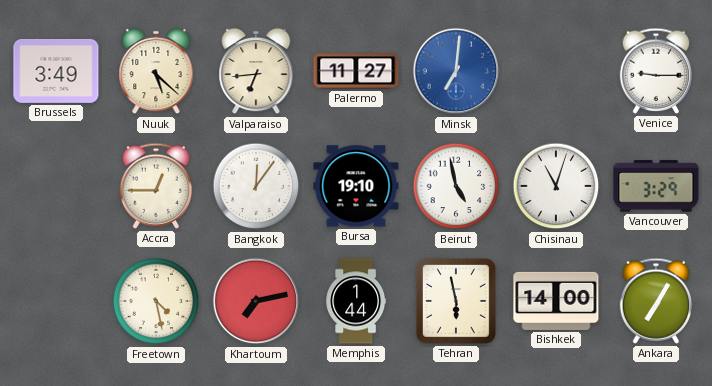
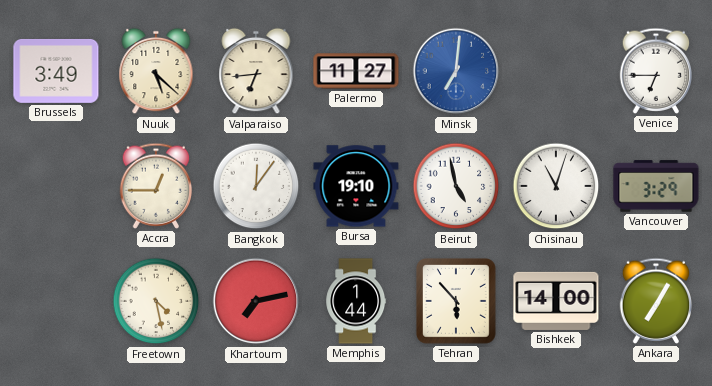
Venice: 9:15 -> 6:45 (656, 71)
Tehran: 5:58 -> 5:53 (457, 302)
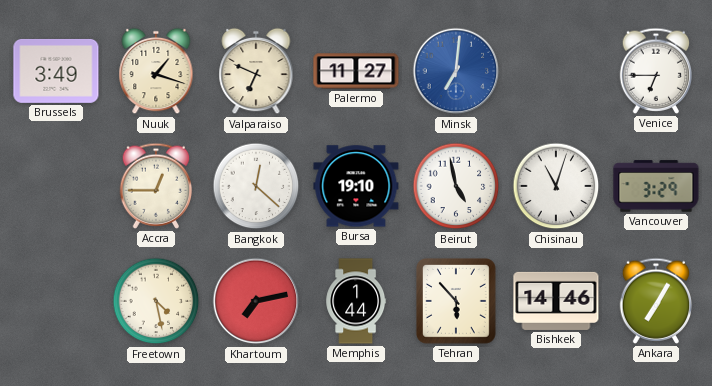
Nuuk: 5:22 -> 1:18 (156, 71)
Valparaiso: 6:44 -> 6:49 (256, 71)
Bangkok: 12:06 -> 12:22 (256, 186)
Bishkek: 14:00 -> 14:46 (556, 301)
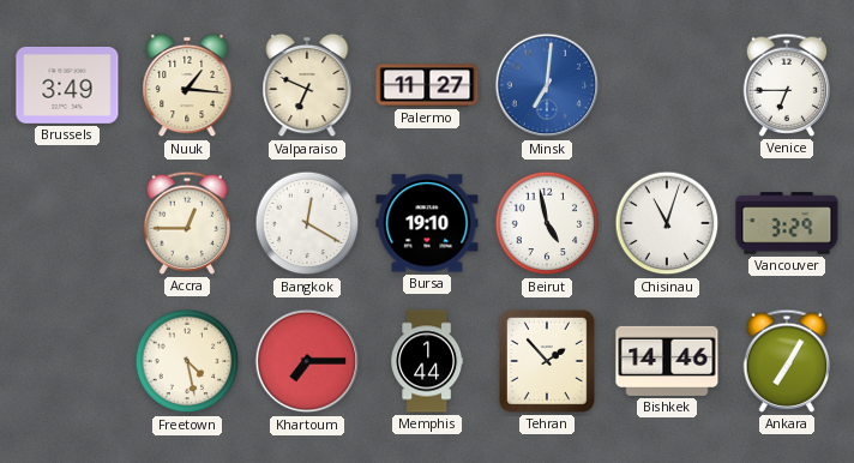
Nuuk: 1:18 -> 1:16 (187, 85)
Bangkok: 12:22 -> 12:20 (307, 223)
Khartoum: 7:13 -> 7:15 (307, 361)
Tehran: 5:53 -> 1:53 (548, 362)
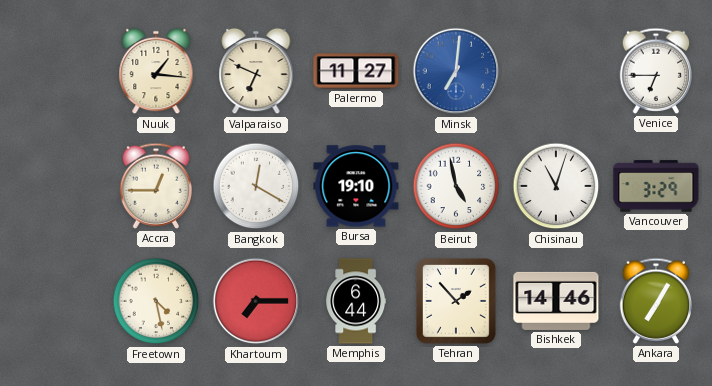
Brussels: 3:49 -> none (67, 85)
Memphis: 1:44 -> 6:44 (356, 301)
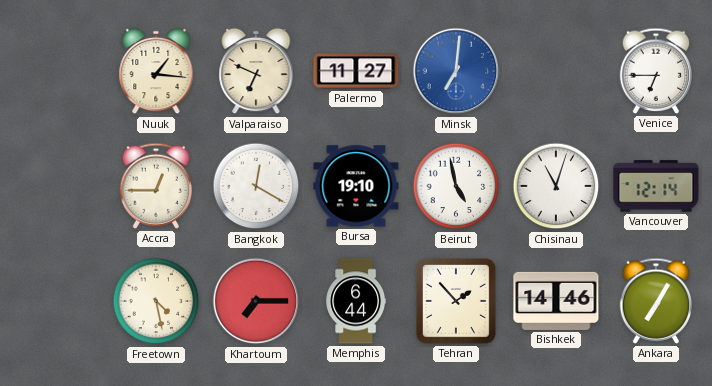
Vancouver: 3:29 -> 12:14 (656, 186)
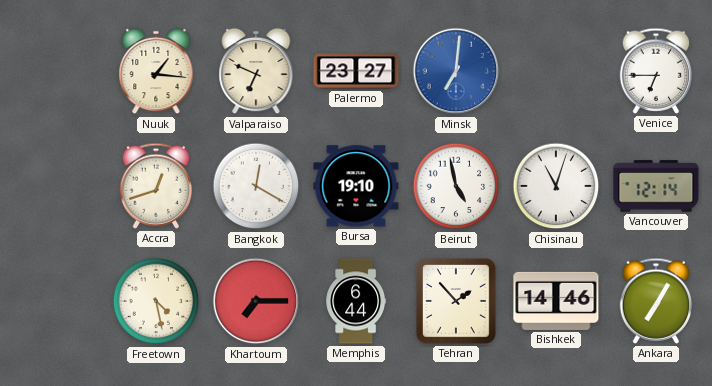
Palermo: 11:27 -> 23:27 (356, 71)
Accra: 12:45 -> 12:42 (156, 186)
